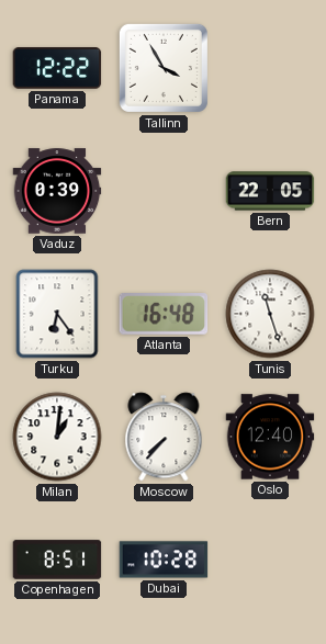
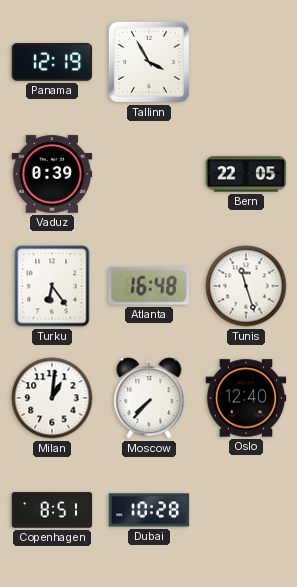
Panama: 12:22 -> 12:19 (52, 62)
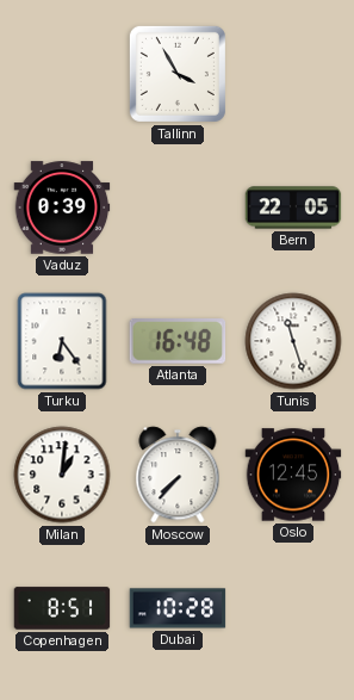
Panama: 12:19 -> none (52, 62)
Oslo: 12:40 -> 12:45 (293, 475)
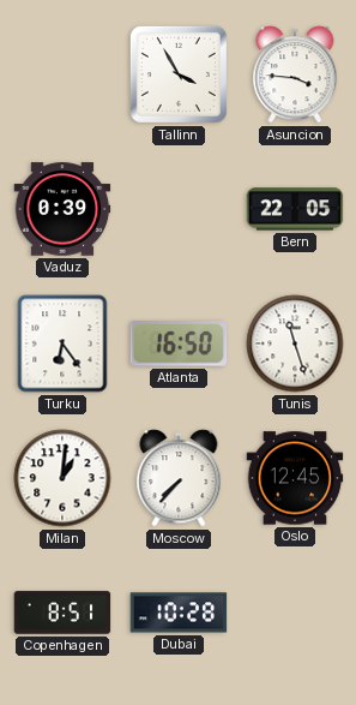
Asuncion: none -> 3:46 (295, 74)
Atlanta: 16:48 -> 16:50 (179, 345)
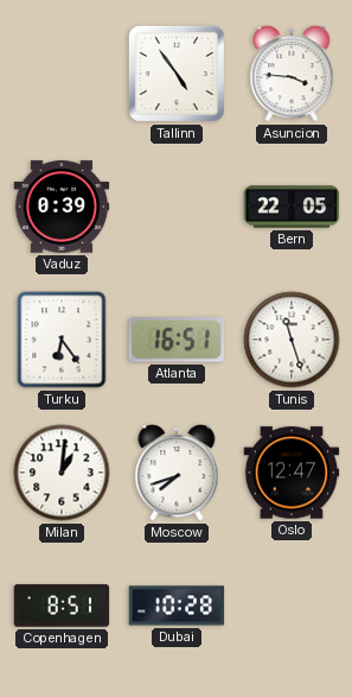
Tallinn: 3:55 -> 4:54 (177, 74)
Atlanta: 16:50 -> 16:51 (177, 341)
Moscow: 7:37 -> 7:42 (177, 473)
Oslo: 12:45 -> 12:47 (292, 473)
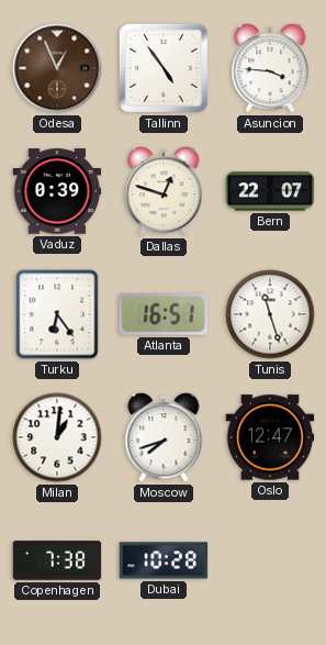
Odesa: none -> 12:56 (57, 68)
Dallas: none -> 12:48 (164, 191)
Bern: 22:05 -> 22:07 (270, 191)
Copenhagen: 8:51 -> 7:38 (57, 560)
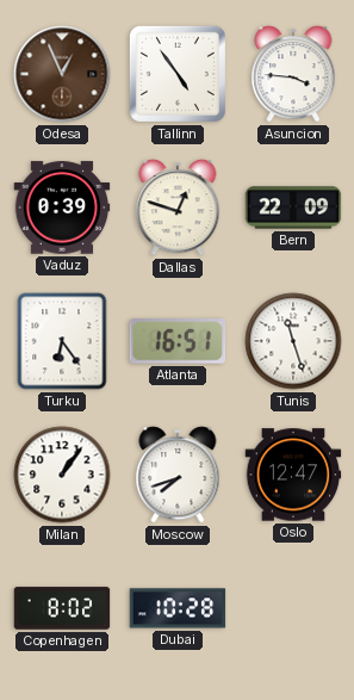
Bern: 22:07 -> 22:09 (293, 207)
Milan: 1:01 -> 1:06 (62, 475)
Copenhagen: 7:38 -> 8:02 (62, 608)
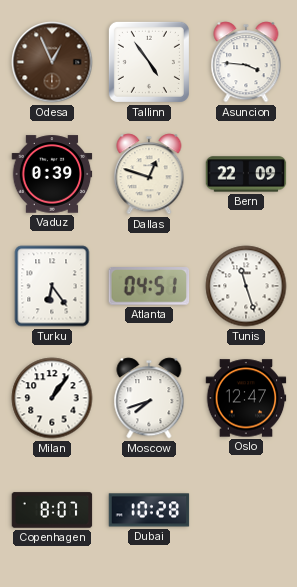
Atlanta: 16:51 -> 04:51 (149, 287)
Copenhagen: 8:02 -> 8:07 (52, 510)
